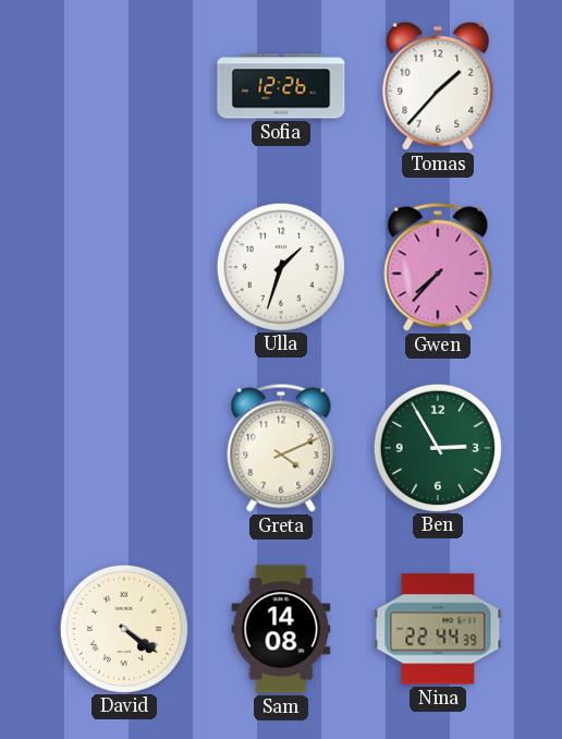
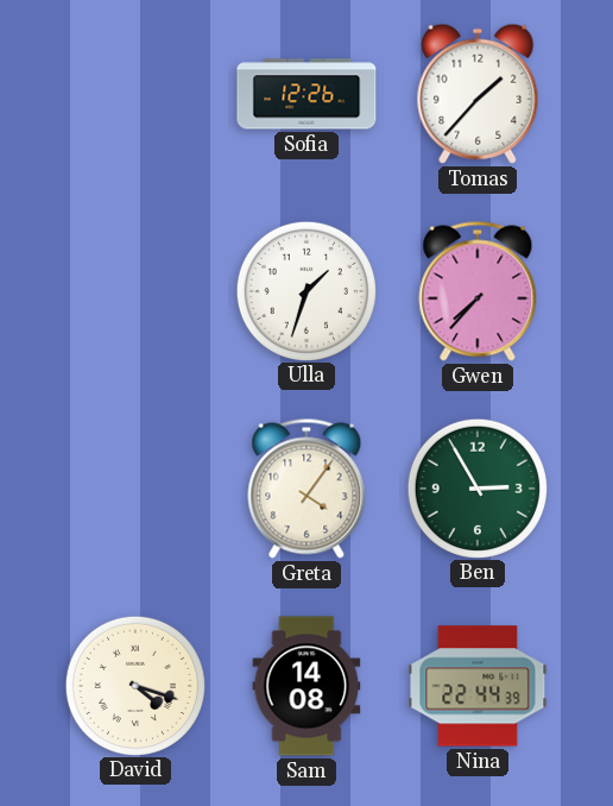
Greta: 4:11 -> 4:06 (306, 489)
David: 4:21 -> 4:18 (134, 685)
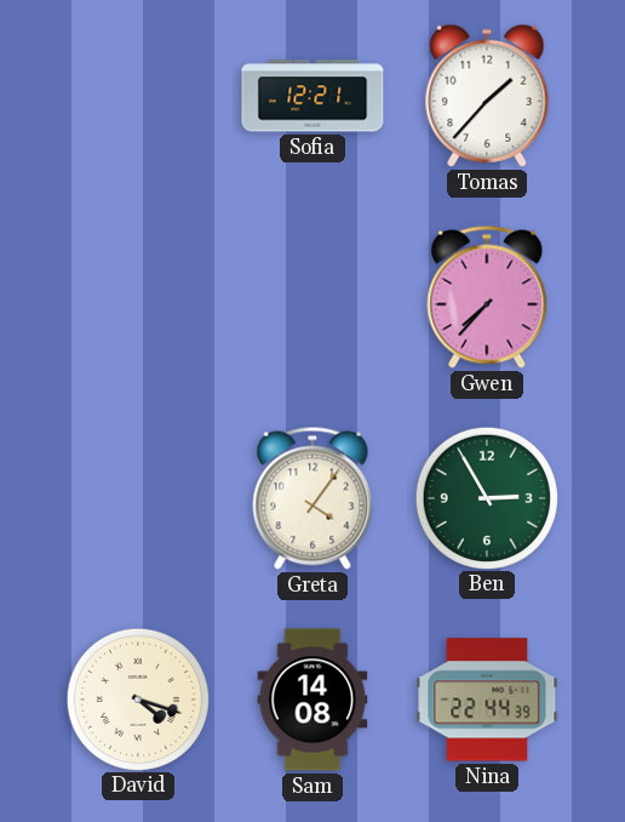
Sofia: 12:26 -> 12:21 (312, 96)
Ulla: 1:33 -> none (305, 290)
